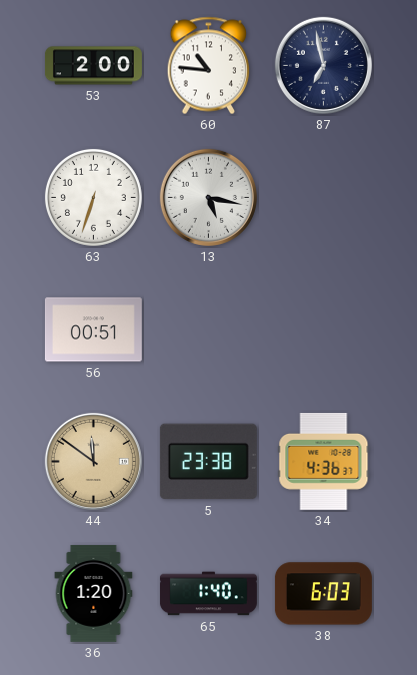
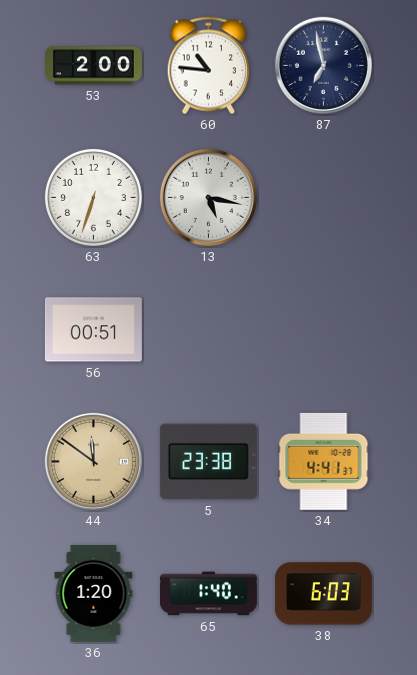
34: 4:36 -> 4:41 (324, 461)
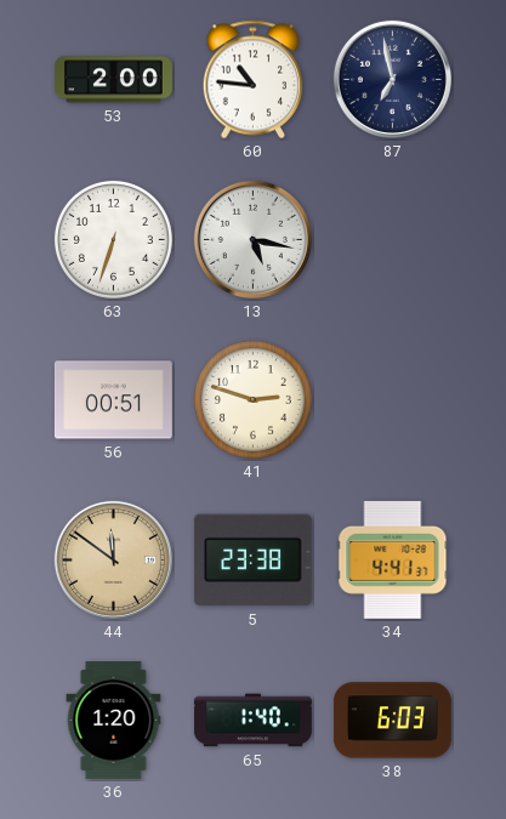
41: none -> 2:48 (252, 399)
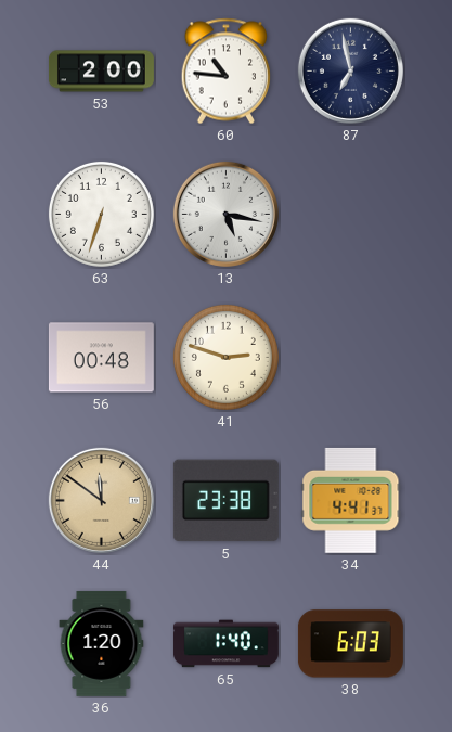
56: 00:51 -> 00:48 (101, 358)
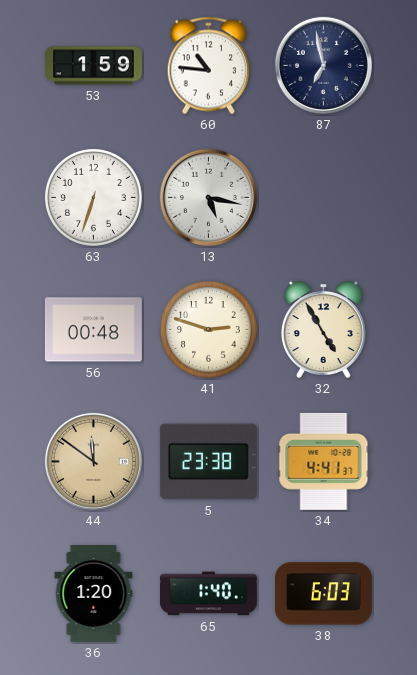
53: 2:00 -> 1:59 (93, 66)
32: none -> 4:55 (323, 329)
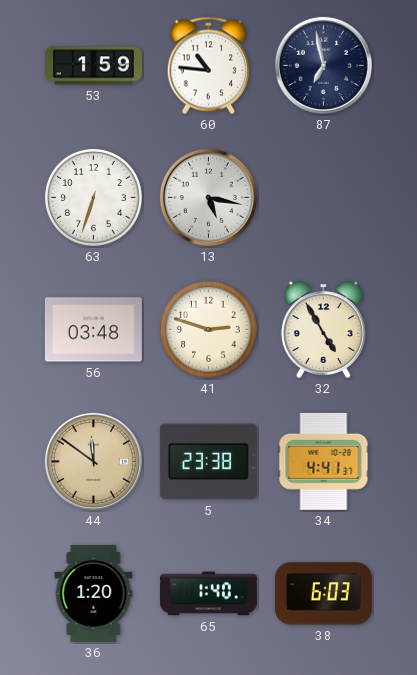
56: 00:48 -> 03:48 (93, 330)
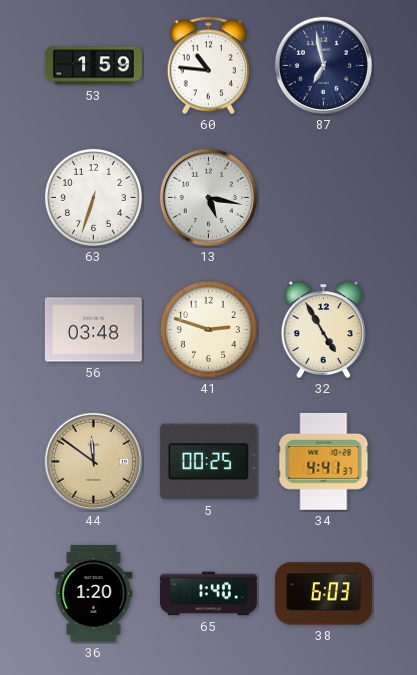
5: 23:38 -> 00:25 (208, 462)
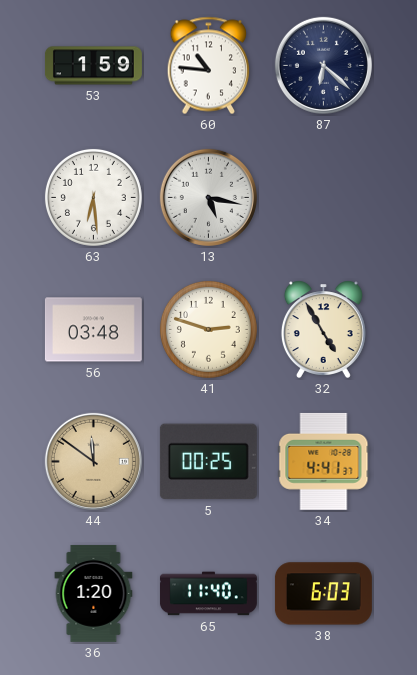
87: 6:58 -> 6:22 (323, 65)
63: 6:33 -> 6:29 (93, 197)
65: 1:40 -> 11:40 (208, 594)
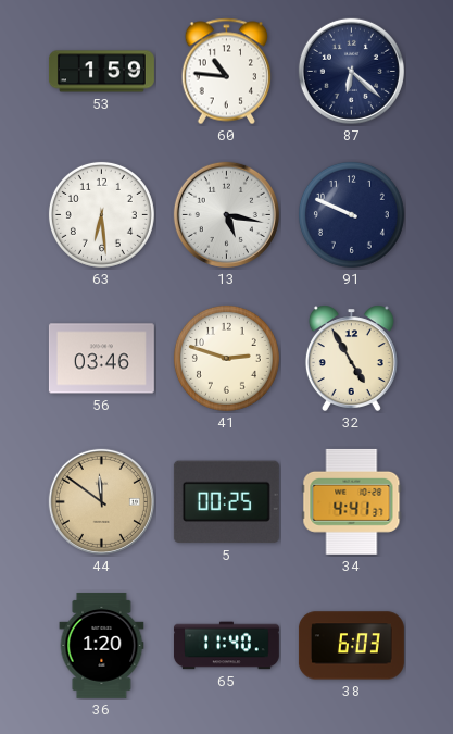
91: none -> 9:49 (351, 214)
56: 03:48 -> 03:46 (101, 359)
